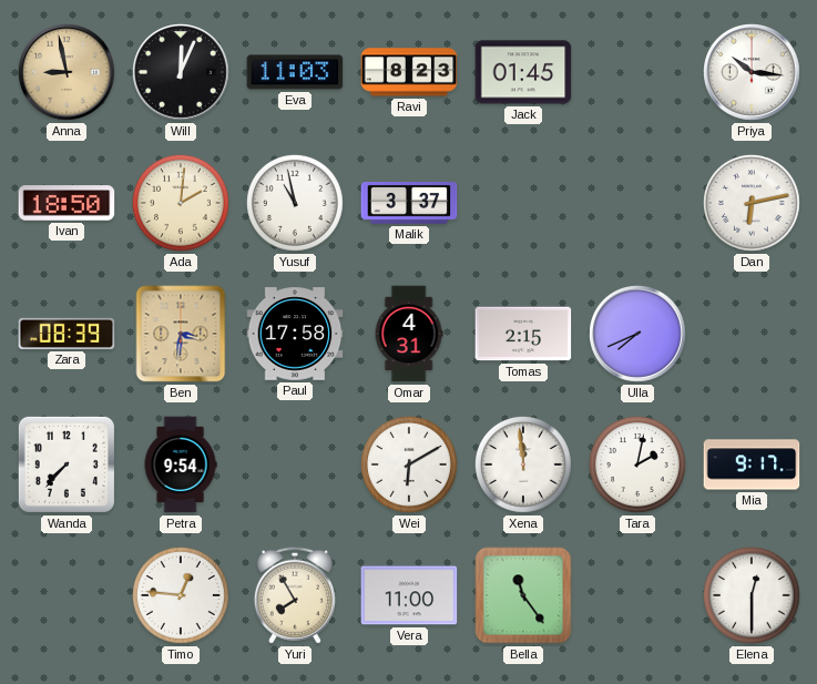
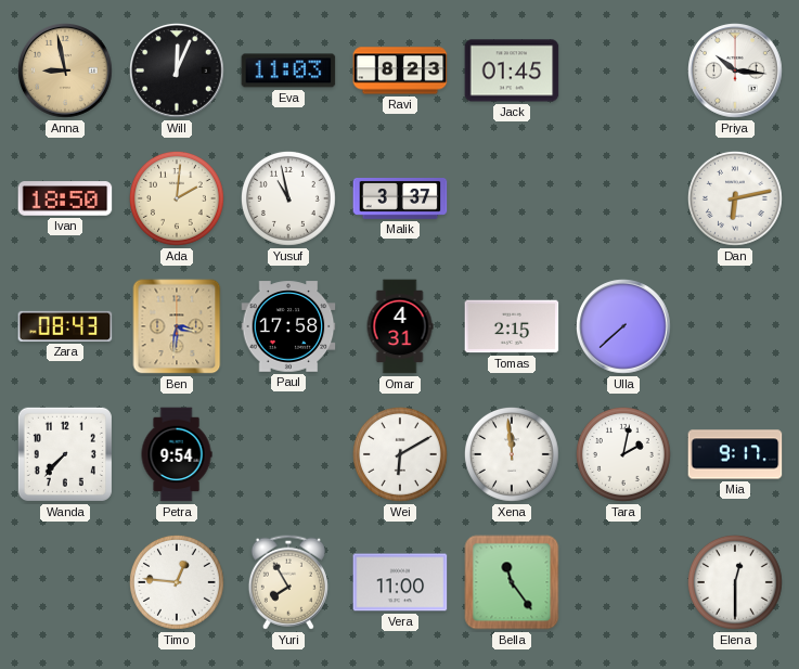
Zara: 08:39 -> 08:43 (65, 326)
Ulla: 7:41 -> 7:38 (624, 327)
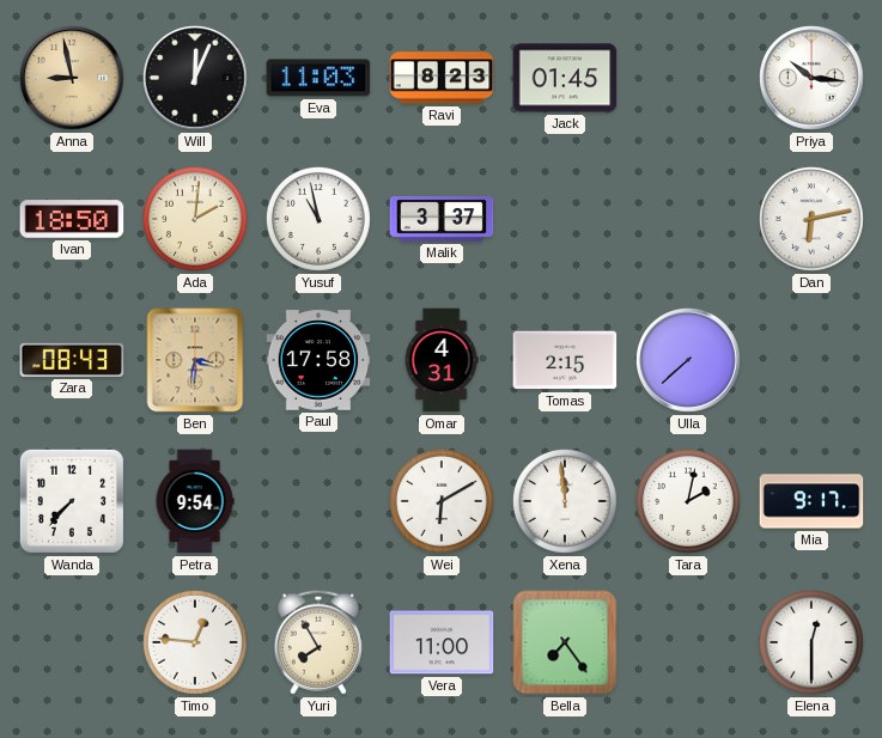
Bella: 11:24 -> 7:24 (565, 642)
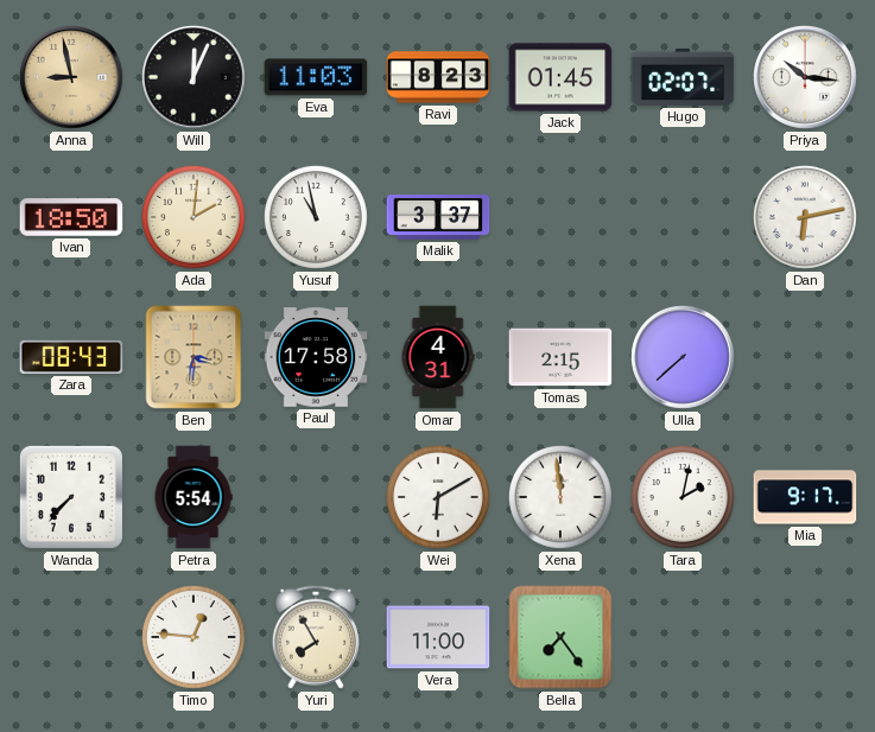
Hugo: none -> 02:07 (683, 77)
Petra: 9:54 -> 5:54 (194, 497)
Elena: 12:30 -> none (811, 642)
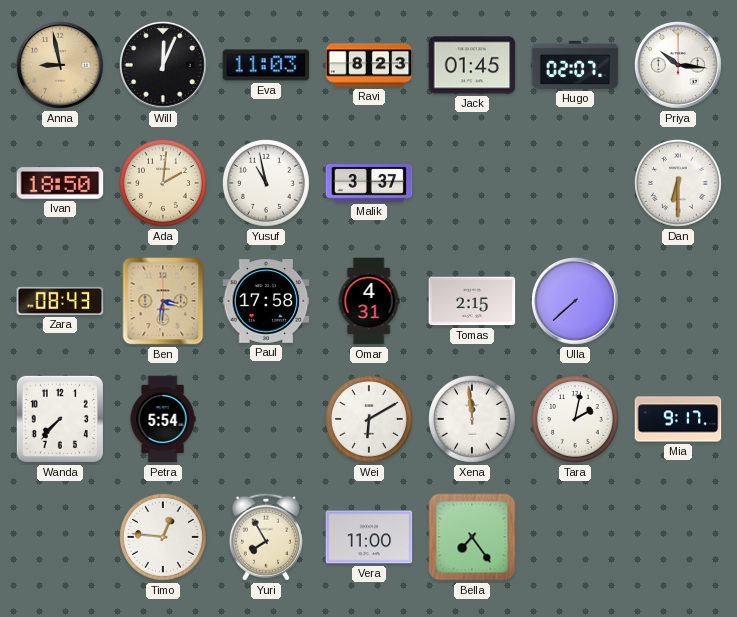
Dan: 6:13 -> 6:30 (678, 183)
